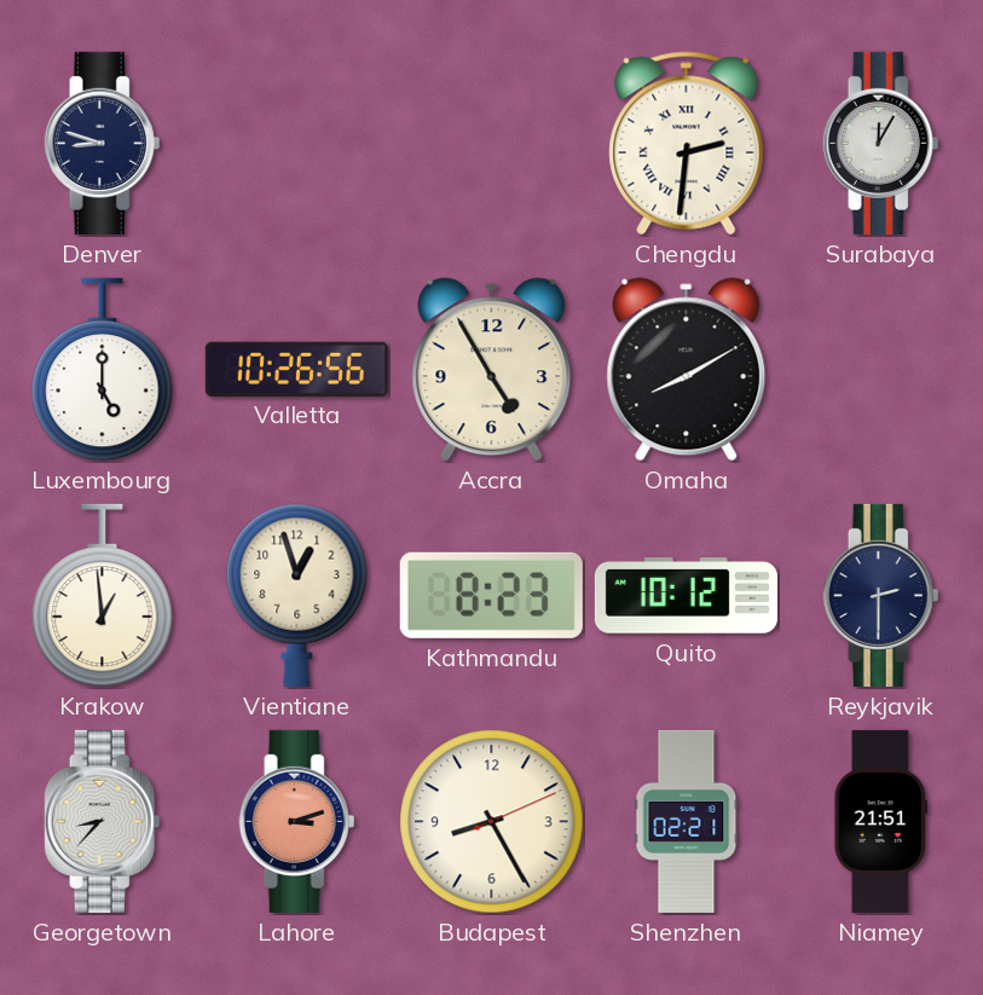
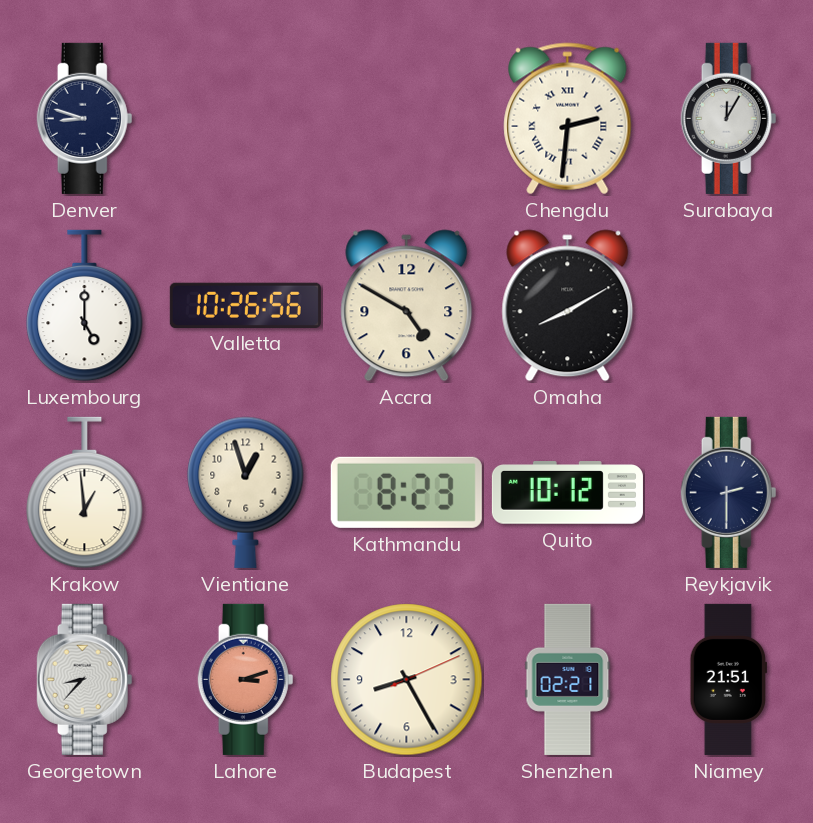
Accra: 4:55 -> 4:50 (407, 306)
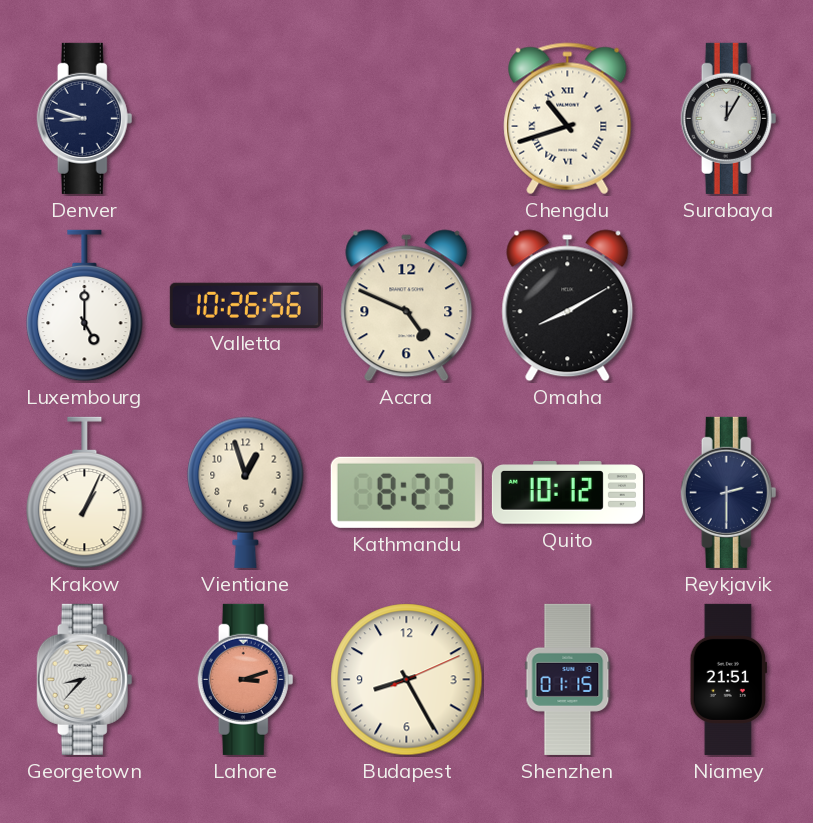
Chengdu: 2:31 -> 10:42 (568, 119)
Accra: 4:50 -> 4:49 (407, 306)
Krakow: 12:59 -> 1:04 (85, 493)
Shenzhen: 02:21 -> 01:15 (568, 679)
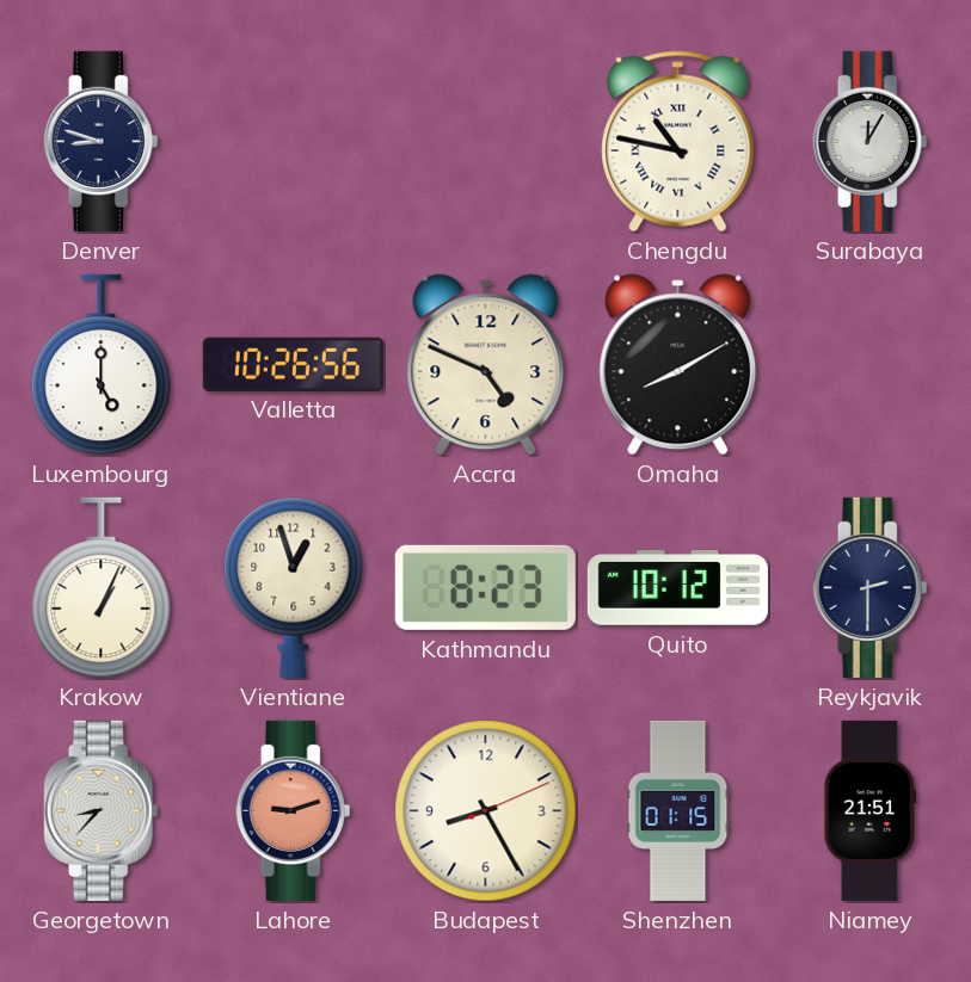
Chengdu: 10:42 -> 10:47 (678, 142)
Lahore: 3:12 -> 9:12 (294, 810)
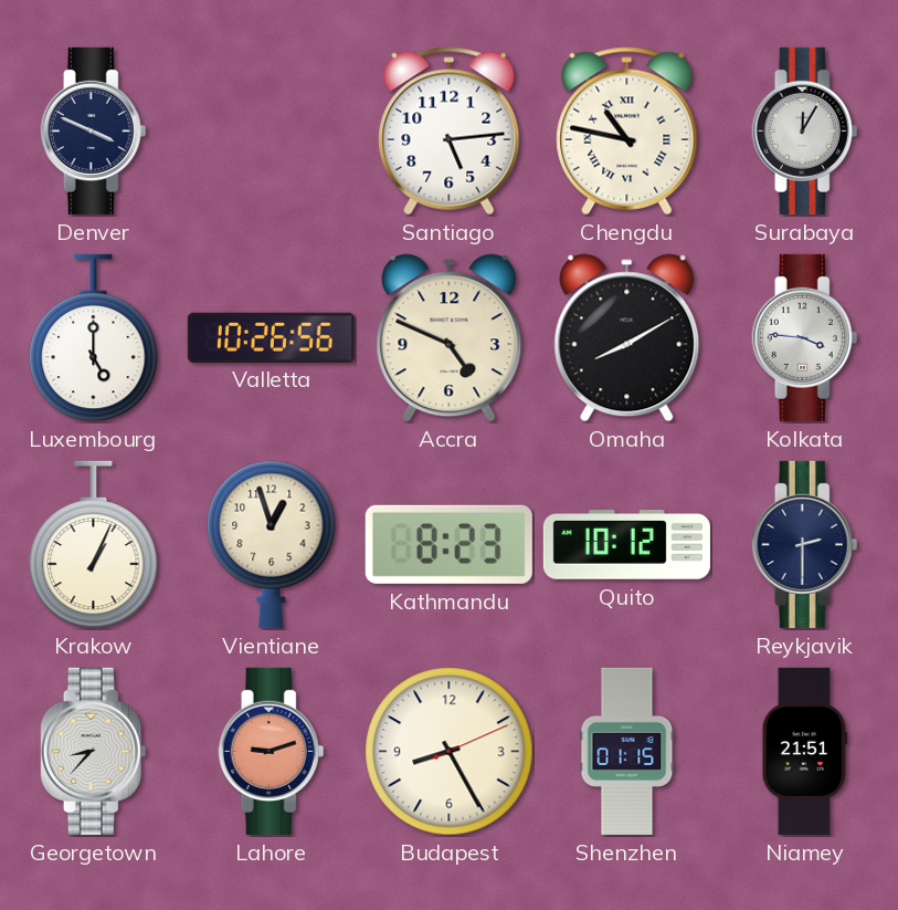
Denver: 8:48 -> 3:49 (94, 130)
Santiago: none -> 5:14 (450, 132)
Kolkata: none -> 3:46 (805, 337)
